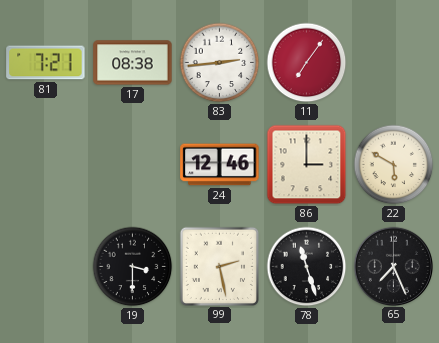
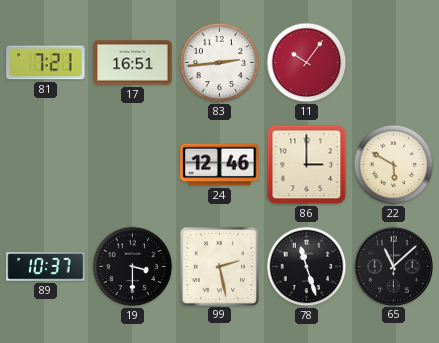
17: 08:38 -> 16:51 (133, 63)
11: 7:06 -> 10:06 (307, 63)
89: none -> 10:37 (46, 267)
65: 7:26 -> 11:08 (393, 266)
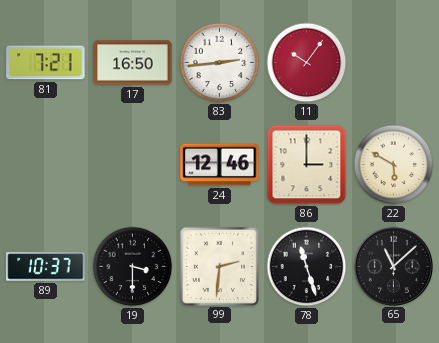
17: 16:51 -> 16:50 (133, 63)
99: 2:28 -> 2:31 (219, 266)
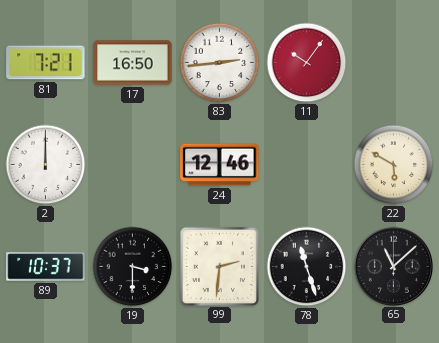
2: none -> 12:00 (46, 165)
86: 3:00 -> none (307, 165)
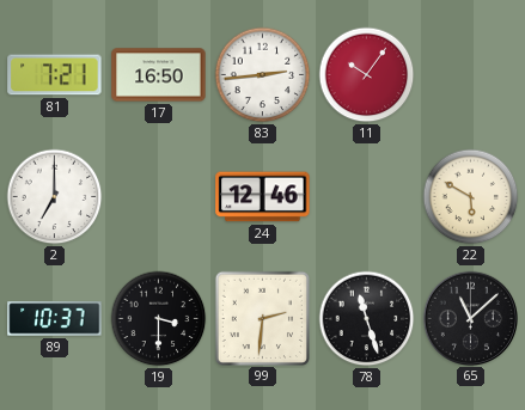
2: 12:00 -> 7:00 (55, 197)
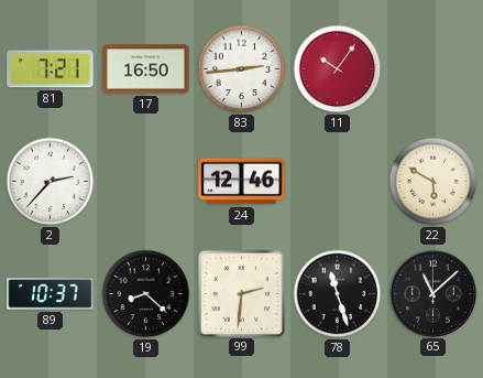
2: 7:00 -> 2:37 (51, 182)
19: 3:30 -> 8:22 (146, 294)
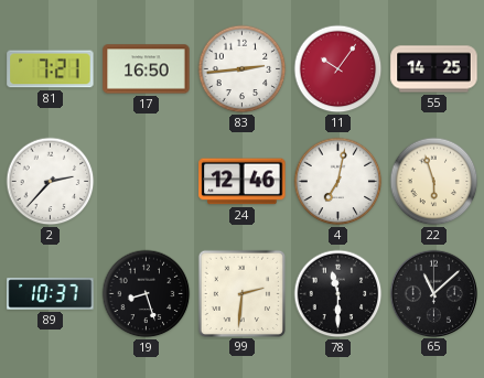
55: none -> 14:25 (434, 69)
4: none -> 7:02 (338, 182)
22: 5:50 -> 5:57 (434, 182)
19: 8:22 -> 8:27 (147, 294)
78: 11:27 -> 11:30 (338, 294)
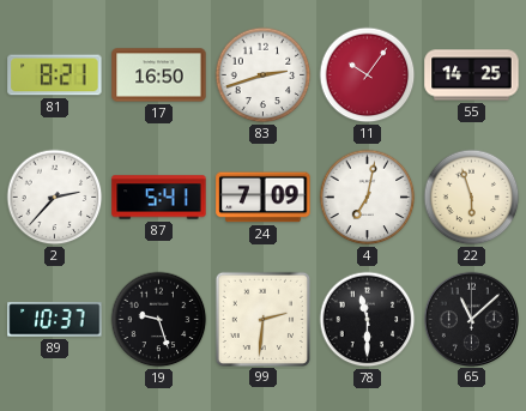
81: 7:21 -> 8:21 (55, 75)
83: 2:44 -> 2:42 (264, 75)
87: none -> 5:41 (159, 198)
24: 12:46 -> 7:09 (264, 198)
19: 8:27 -> 9:27 (159, 320)
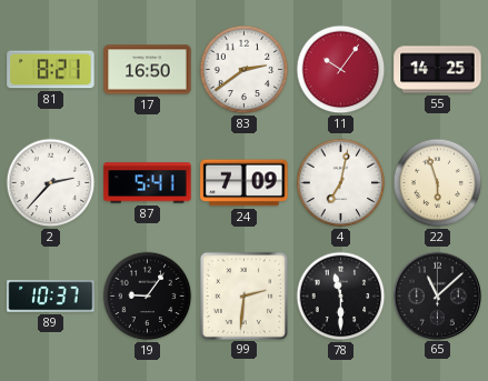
83: 2:42 -> 2:39 (245, 70)
19: 9:27 -> 9:06 (148, 297)
